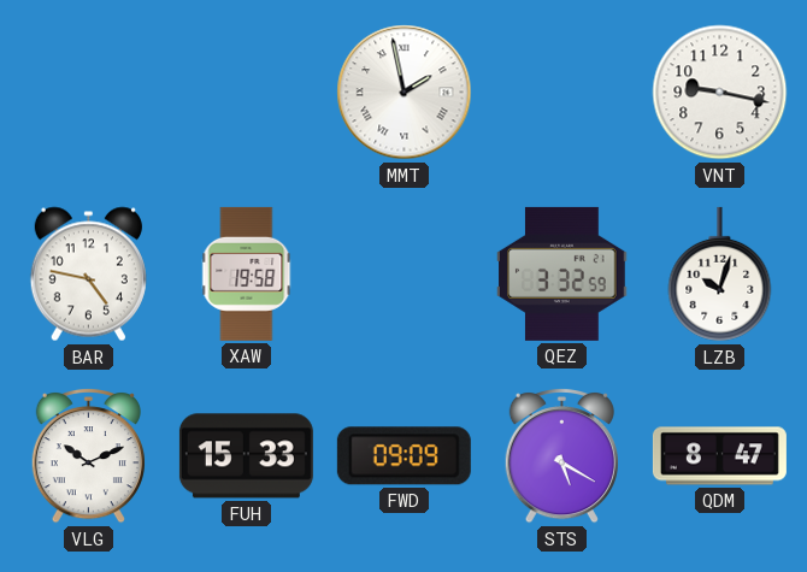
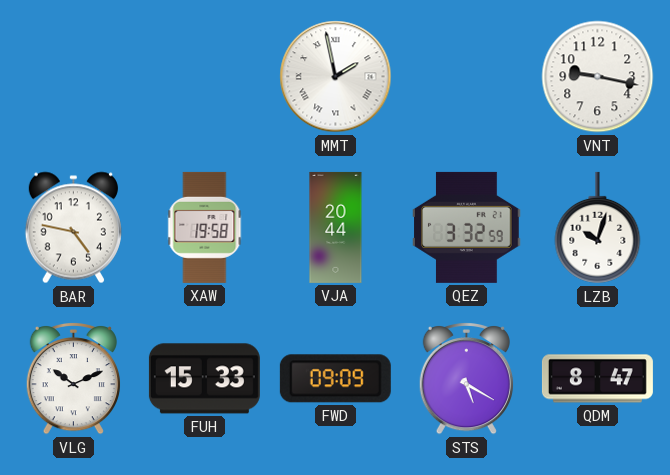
VJA: none -> 20:44 (336, 227)
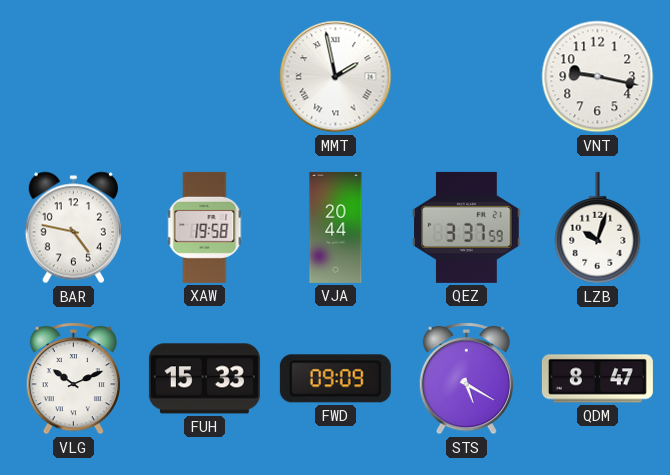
QEZ: 3:32 -> 3:37 (467, 227)
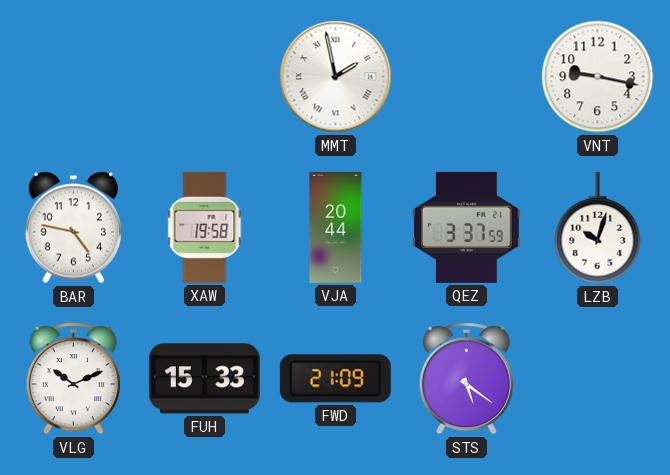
FWD: 09:09 -> 21:09 (335, 379)
STS: 5:20 -> 5:21 (466, 378)
QDM: 8:47 -> none (597, 379)
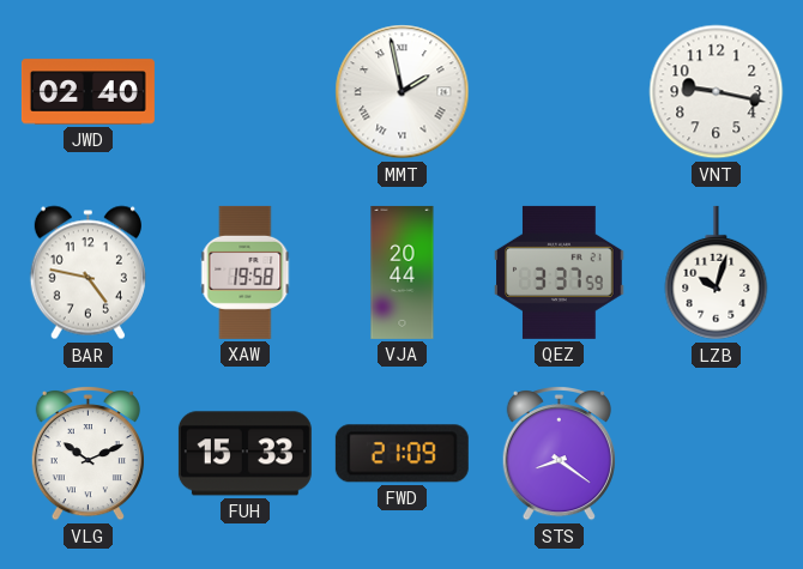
JWD: none -> 02:40 (87, 92)
STS: 5:21 -> 8:21 (559, 453)
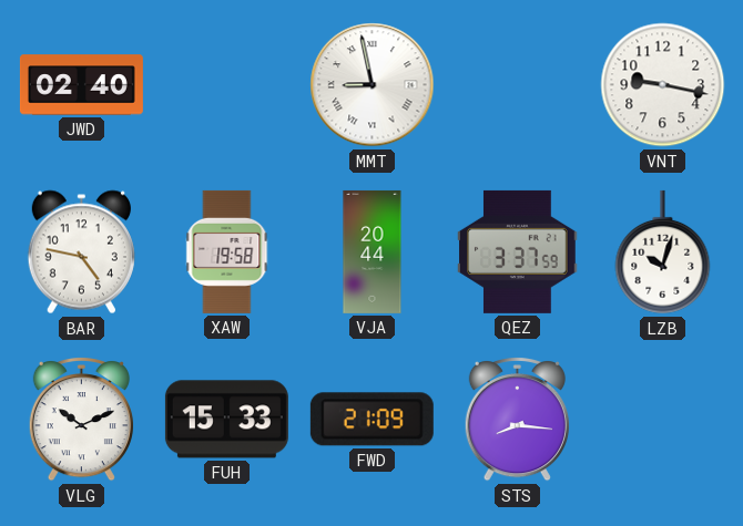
MMT: 1:58 -> 8:58 (373, 85)
STS: 8:21 -> 8:16 (517, 419)
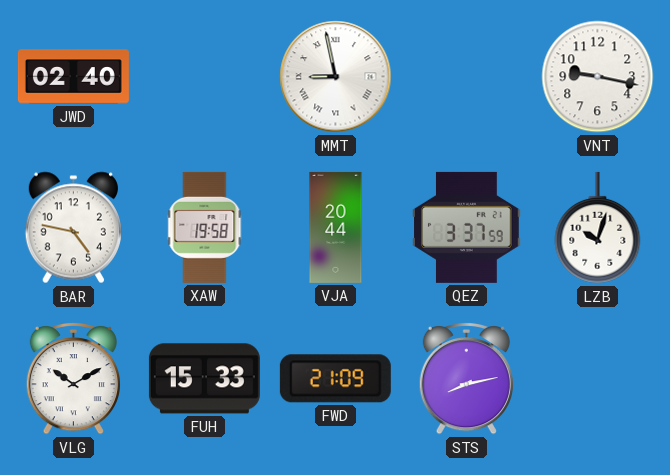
VLG: 10:11 -> 10:10 (73, 378)
STS: 8:16 -> 8:13 (466, 378)
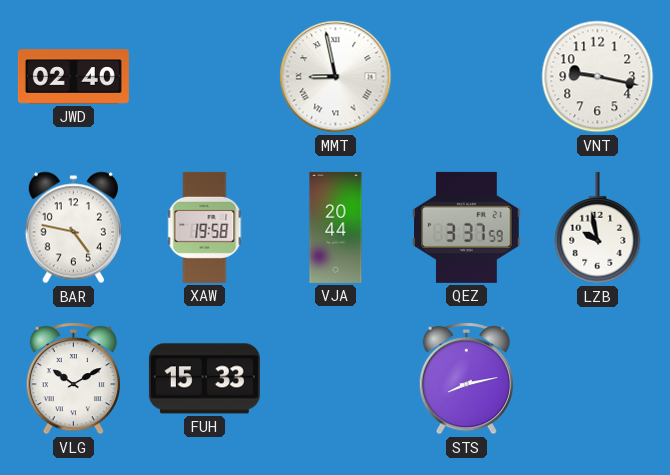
LZB: 10:03 -> 9:58 (598, 228)
FWD: 21:09 -> none (335, 379)
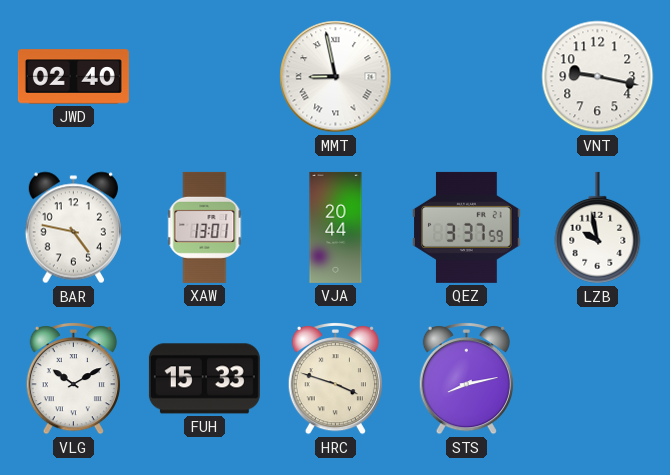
XAW: 19:58 -> 13:01 (205, 227)
HRC: none -> 3:48 (335, 378)
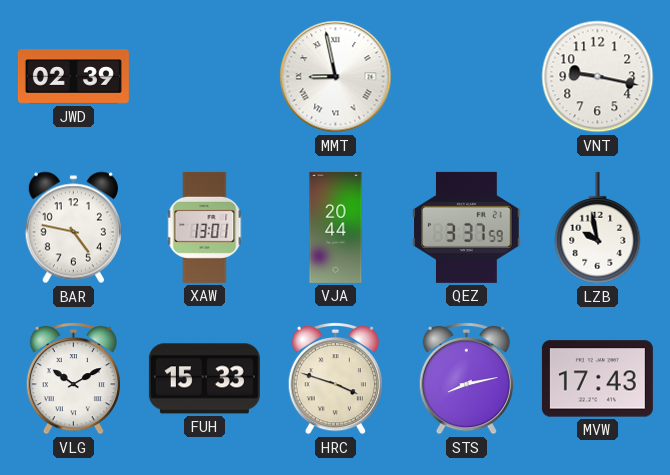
JWD: 02:40 -> 02:39 (73, 77)
MVW: none -> 17:43 (597, 379)
